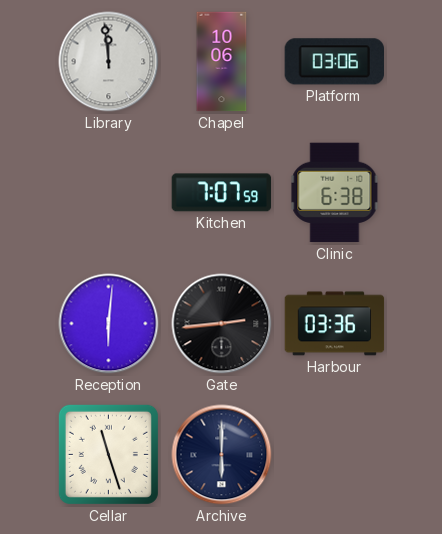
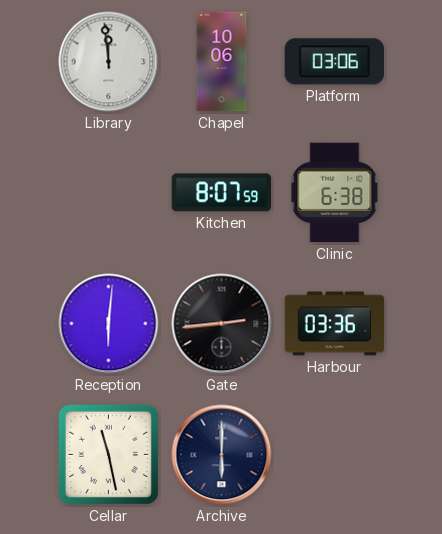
Kitchen: 7:07 -> 8:07 (222, 193)
Cellar: 11:27 -> 11:28 (108, 454)
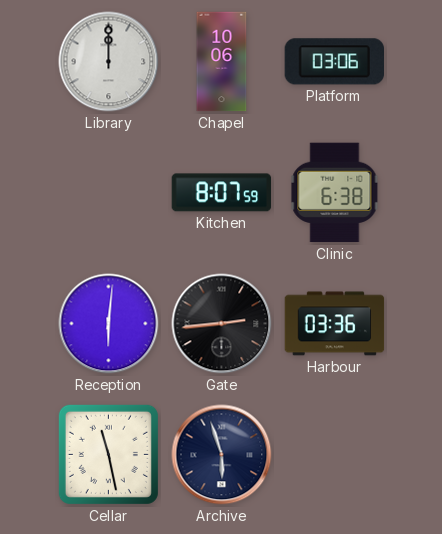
Library: 11:59 -> 12:00 (109, 62)
Archive: 6:00 -> 5:57 (222, 455)
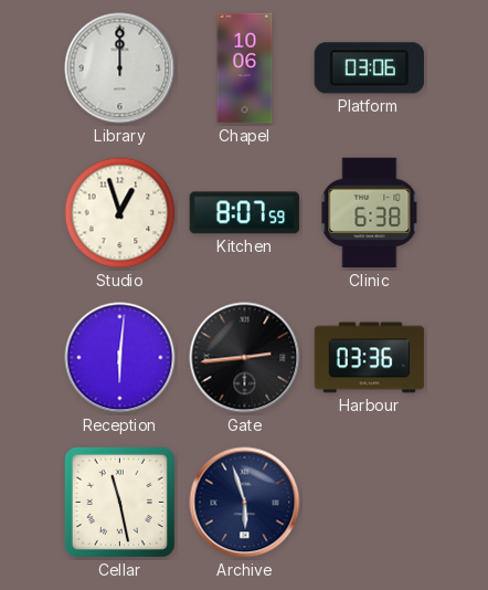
Studio: none -> 12:57 (120, 213)
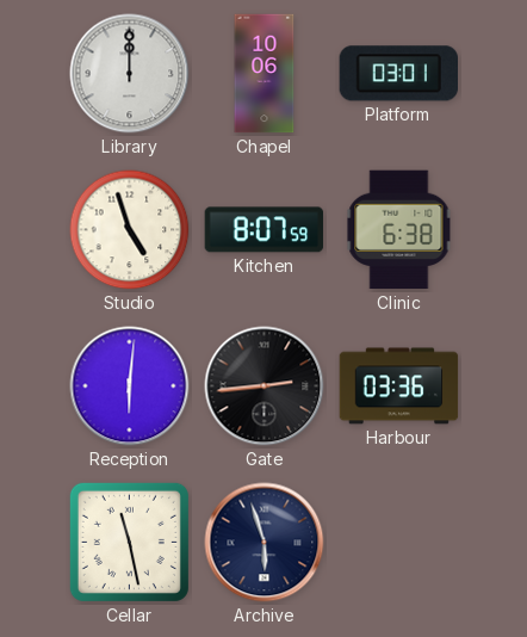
Platform: 03:06 -> 03:01 (398, 74)
Studio: 12:57 -> 4:57 (130, 230)
